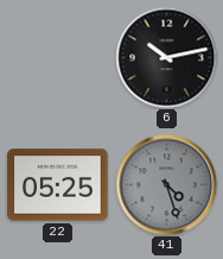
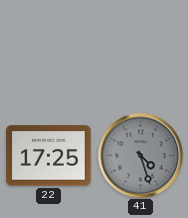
6: 10:13 -> none (166, 57)
22: 05:25 -> 17:25 (49, 156)
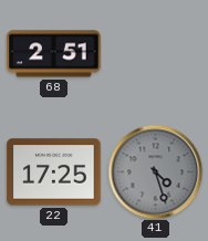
68: none -> 2:51 (54, 54)
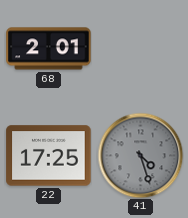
68: 2:51 -> 2:01 (49, 49)
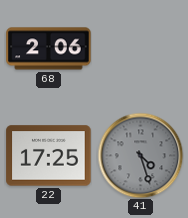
68: 2:01 -> 2:06 (49, 49)
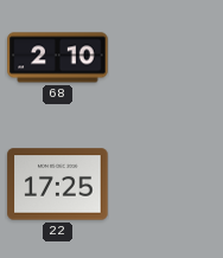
68: 2:06 -> 2:10 (58, 58)
41: 4:27 -> none (140, 155)
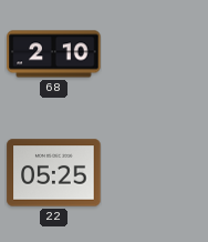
22: 17:25 -> 05:25 (54, 173)
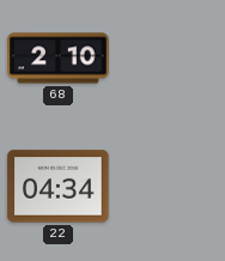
22: 05:25 -> 04:34 (59, 187)
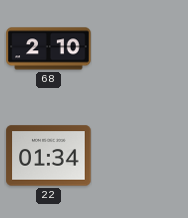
22: 04:34 -> 01:34 (49, 156)
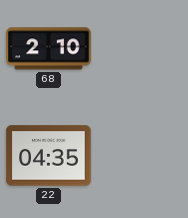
22: 01:34 -> 04:35 (49, 156)
